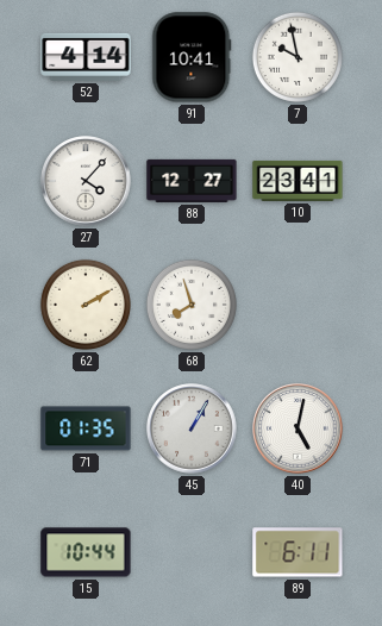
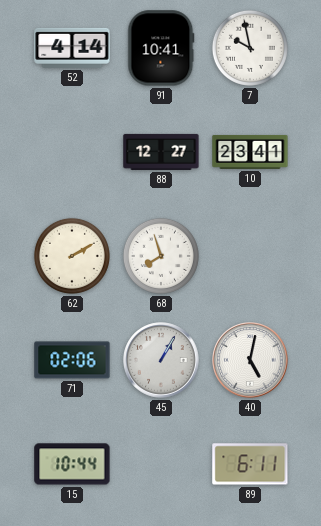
27: 4:07 -> none (86, 181)
71: 01:35 -> 02:06 (72, 360)
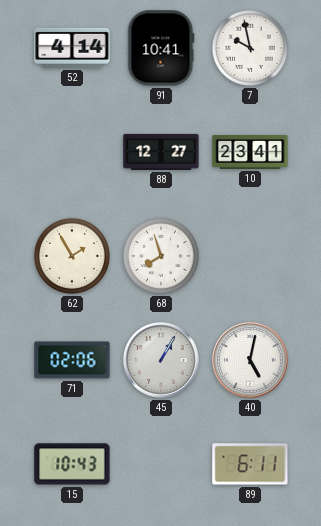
62: 2:10 -> 1:55 (72, 256)
15: 10:44 -> 10:43 (72, 464)
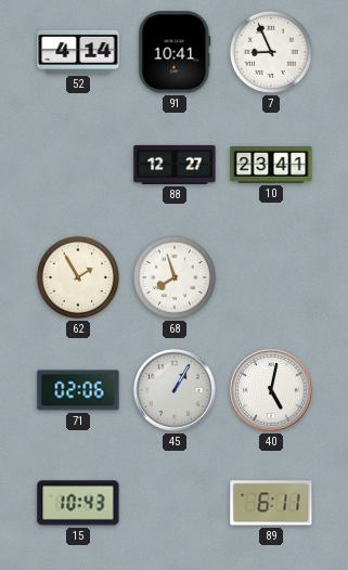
7: 9:58 -> 8:56 (271, 52)
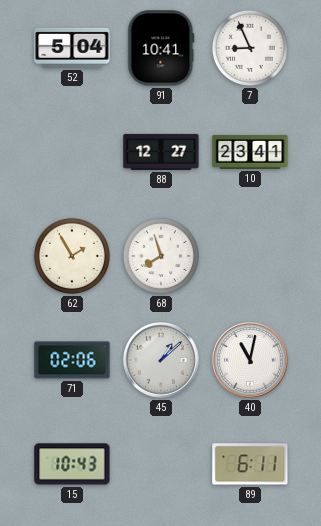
52: 4:14 -> 5:04 (72, 48)
45: 1:05 -> 1:08 (161, 360)
40: 5:02 -> 11:02 (250, 360)
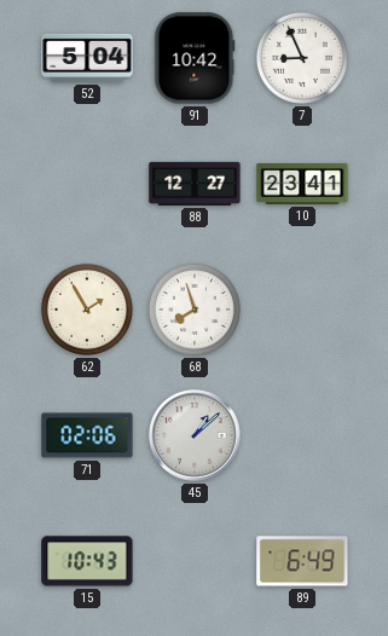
91: 10:41 -> 10:42 (195, 58)
40: 11:02 -> none (250, 360)
89: 6:11 -> 6:49 (302, 561)
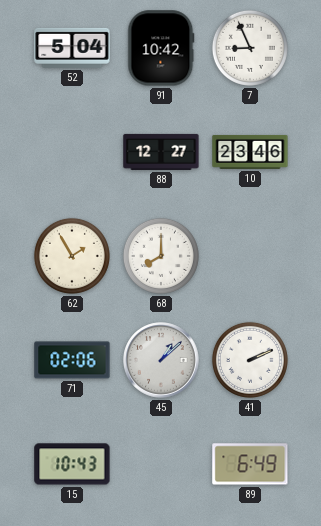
10: 23:41 -> 23:46 (250, 152)
68: 7:57 -> 8:00 (161, 256)
41: none -> 2:11 (250, 360)
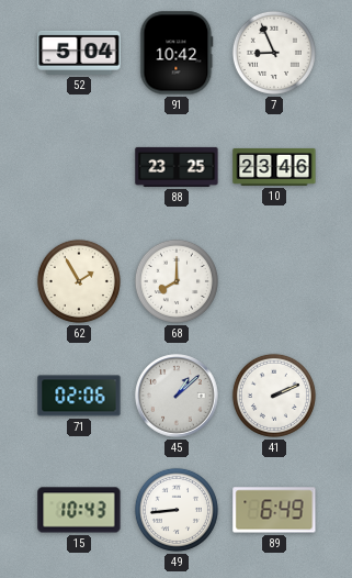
88: 12:27 -> 23:25 (177, 167)
49: none -> 8:44 (177, 510)
